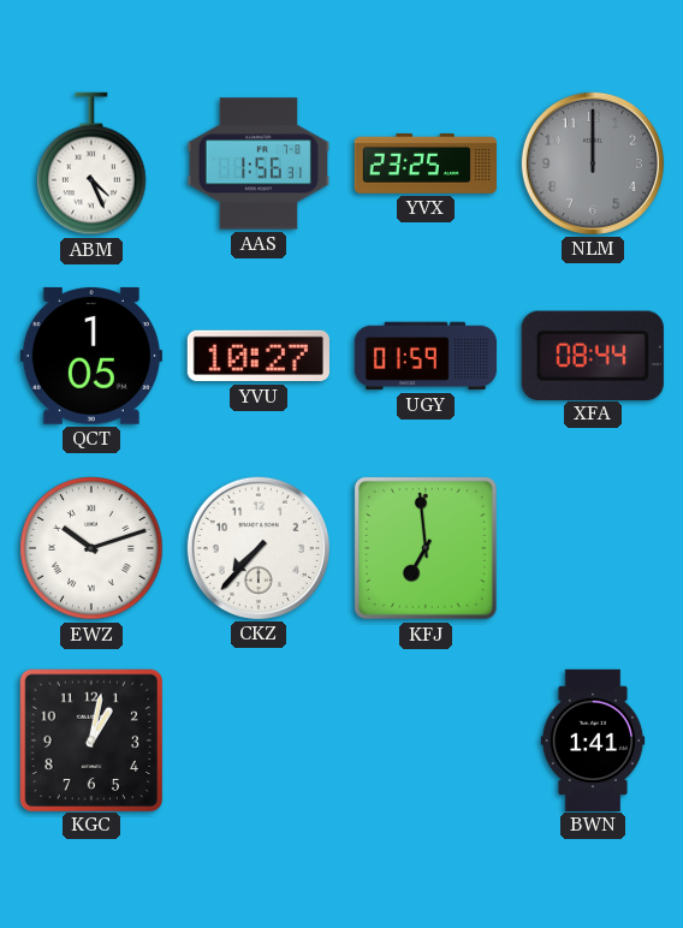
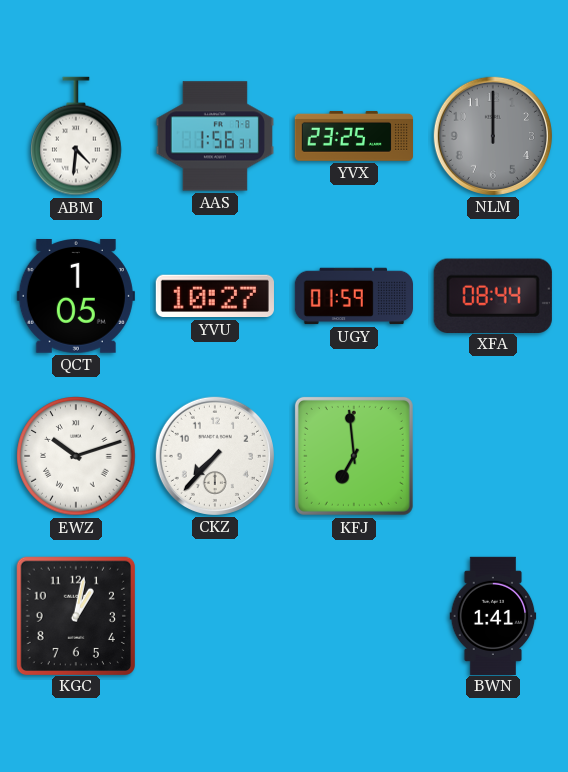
ABM: 4:26 -> 4:31 (76, 136)
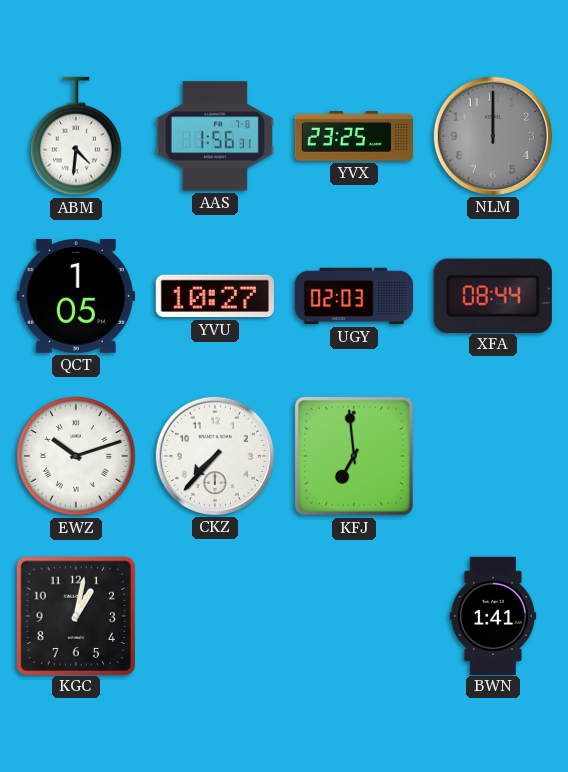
UGY: 01:59 -> 02:03 (353, 296)
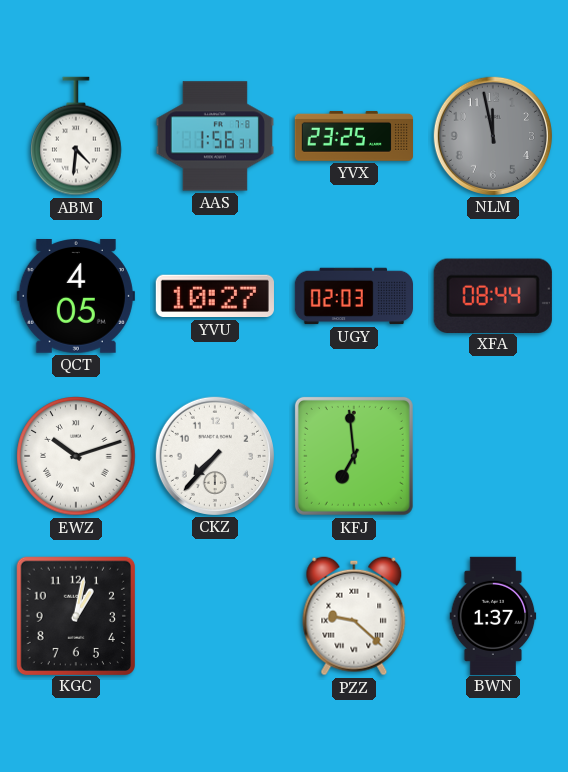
NLM: 12:00 -> 11:58 (493, 136)
QCT: 1:05 -> 4:05 (76, 297)
PZZ: none -> 9:22 (354, 616)
BWN: 1:41 -> 1:37 (493, 615)
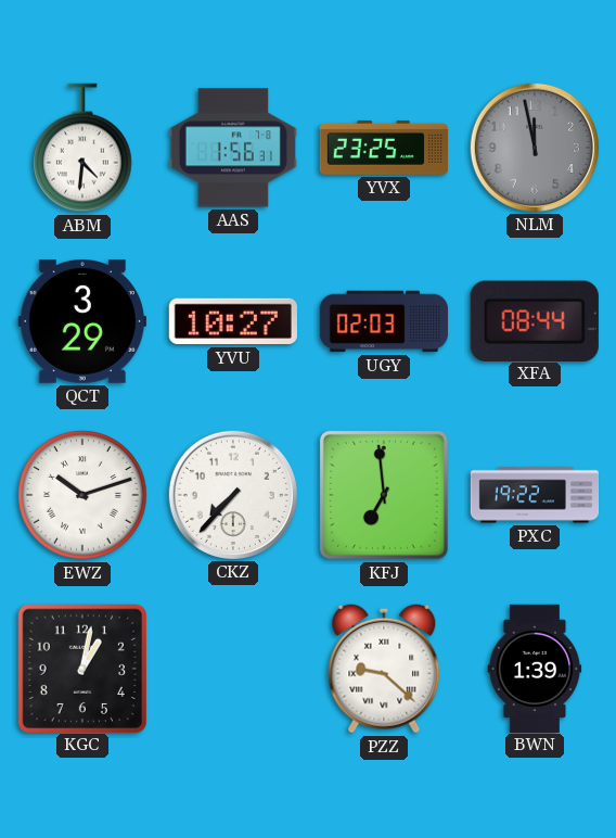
QCT: 4:05 -> 3:29 (82, 322)
PXC: none -> 19:22 (535, 495)
BWN: 1:37 -> 1:39 (535, 668)
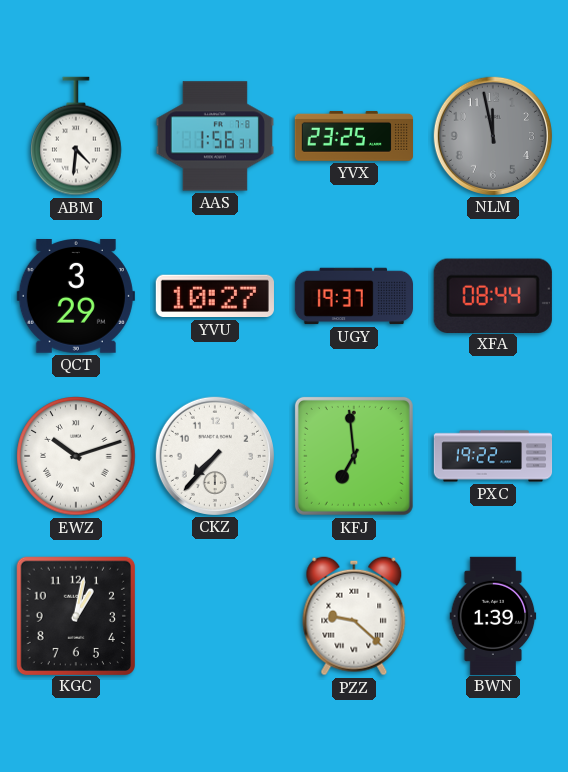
UGY: 02:03 -> 19:37 (353, 296)
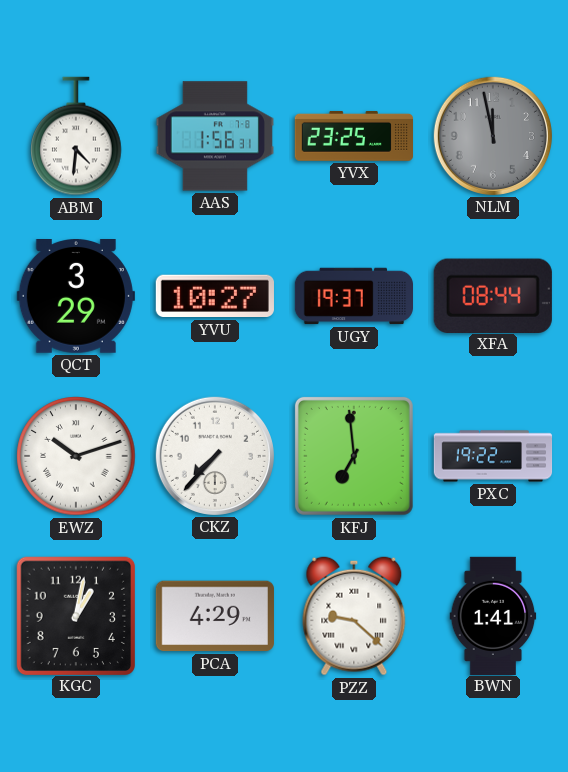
PCA: none -> 4:29 (215, 616)
BWN: 1:39 -> 1:41 (493, 615)
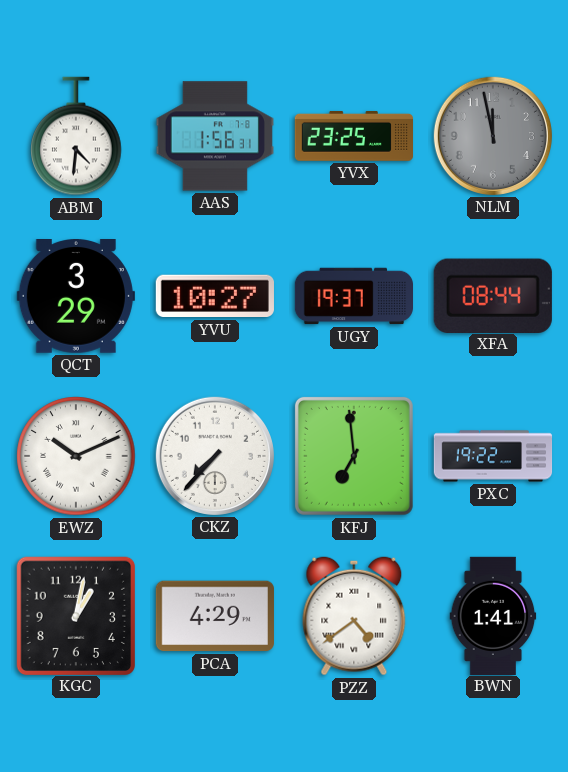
EWZ: 10:12 -> 10:11 (76, 456)
PZZ: 9:22 -> 4:39 (354, 616)
